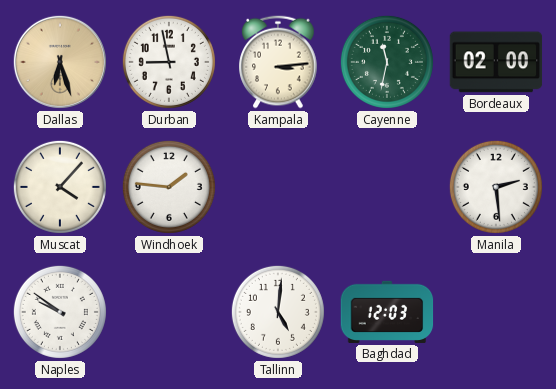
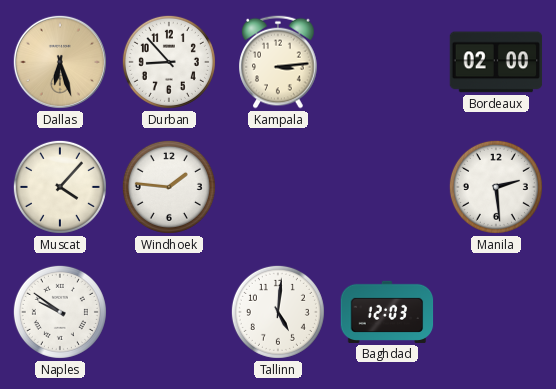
Durban: 8:58 -> 8:53 (169, 62)
Cayenne: 11:32 -> none (387, 62)
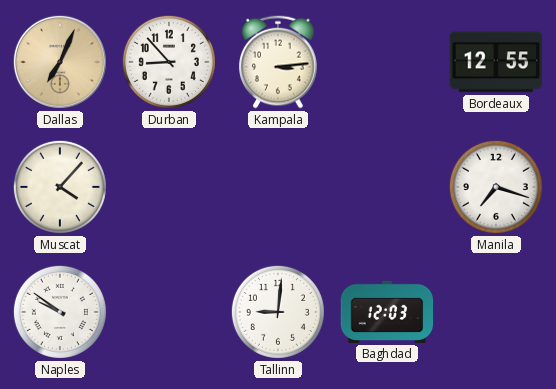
Dallas: 6:27 -> 7:04 (60, 62)
Bordeaux: 02:00 -> 12:55 (496, 62)
Windhoek: 1:46 -> none (169, 187)
Manila: 2:29 -> 7:18 (496, 187)
Tallinn: 5:01 -> 9:01 (278, 312)
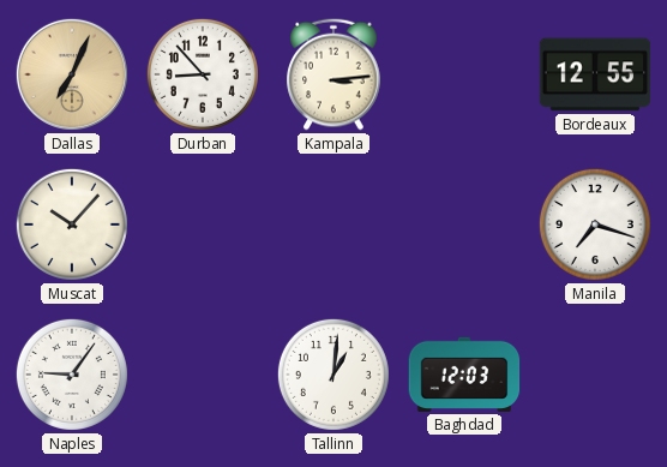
Muscat: 4:07 -> 10:07 (72, 224)
Naples: 9:51 -> 9:06 (72, 375)
Tallinn: 9:01 -> 1:01 (333, 375)
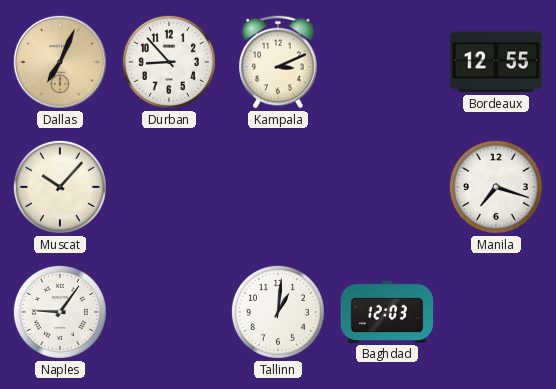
Kampala: 3:14 -> 3:11 (278, 62)
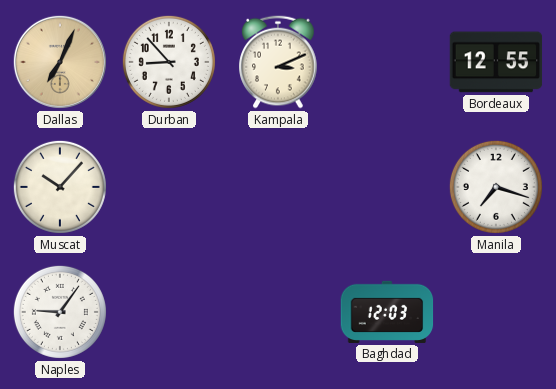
Tallinn: 1:01 -> none (278, 312)
